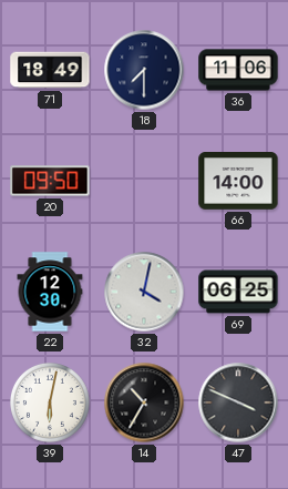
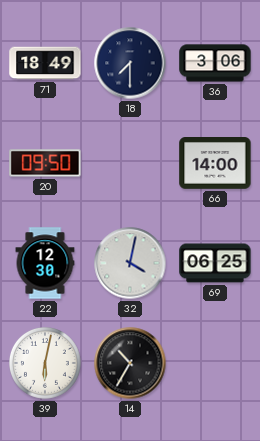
36: 11:06 -> 3:06 (215, 63)
47: 3:49 -> none (238, 403)
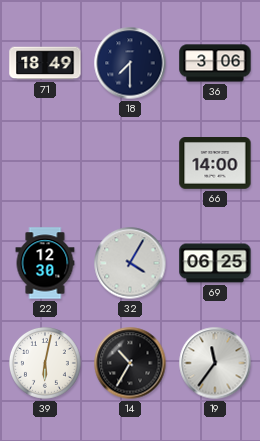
20: 09:50 -> none (45, 163)
32: 4:02 -> 4:05 (130, 263)
19: none -> 11:36 (215, 363)
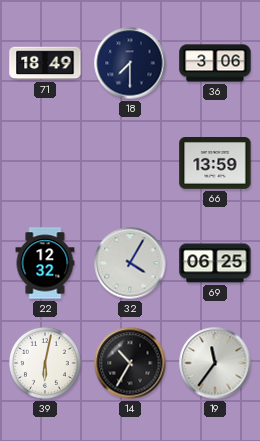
66: 14:00 -> 13:59 (215, 164)
22: 12:30 -> 12:32 (45, 263)
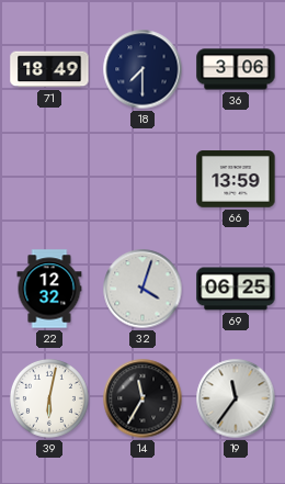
32: 4:05 -> 4:03 (142, 289)
14: 10:35 -> 11:35 (142, 398)
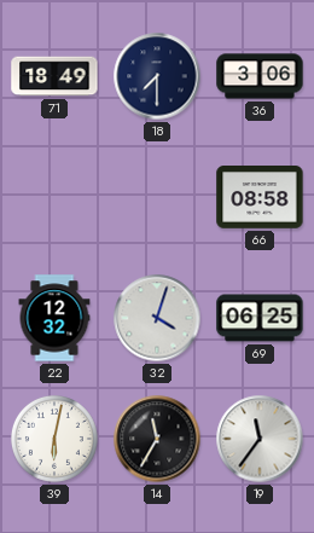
66: 13:59 -> 08:58 (260, 198)
